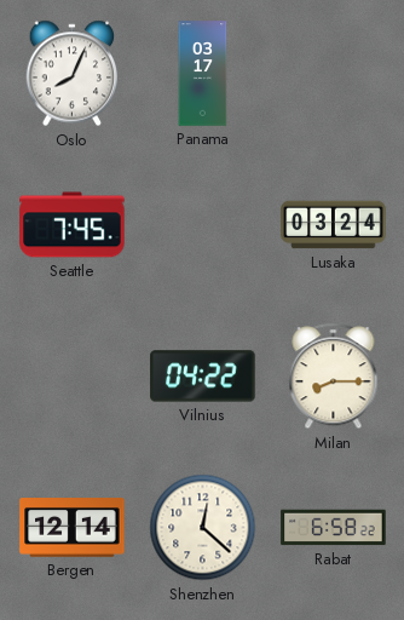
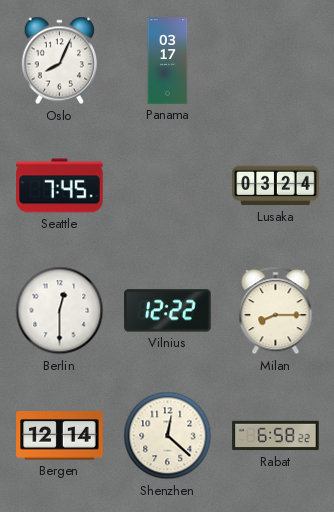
Berlin: none -> 12:30 (60, 311)
Vilnius: 04:22 -> 12:22 (168, 311)
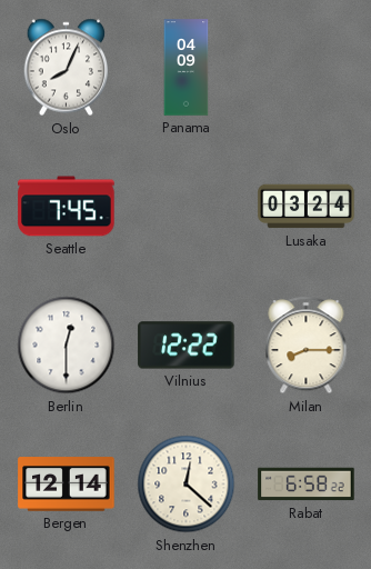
Panama: 03:17 -> 04:09 (187, 68)
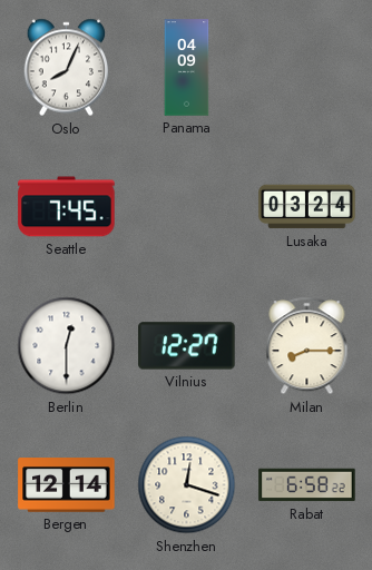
Vilnius: 12:22 -> 12:27 (187, 346)
Shenzhen: 12:22 -> 12:18 (187, 485)
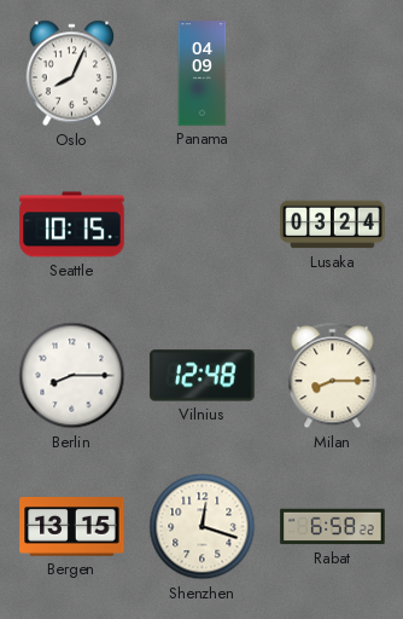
Seattle: 7:45 -> 10:15 (72, 225)
Berlin: 12:30 -> 8:15 (72, 376)
Vilnius: 12:27 -> 12:48 (203, 376)
Bergen: 12:14 -> 13:15 (72, 527)
